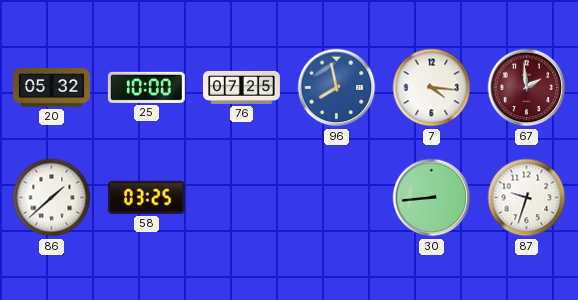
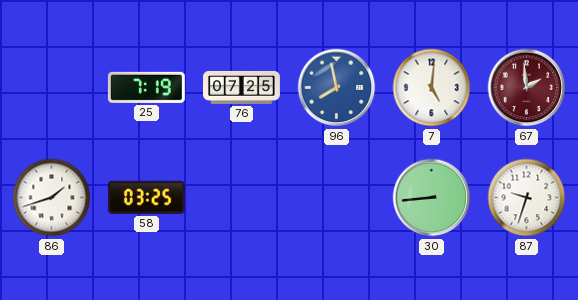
20: 05:32 -> none (52, 88)
25: 10:00 -> 7:19 (146, 87)
7: 4:16 -> 5:01 (432, 88)
86: 1:38 -> 1:42 (52, 198)
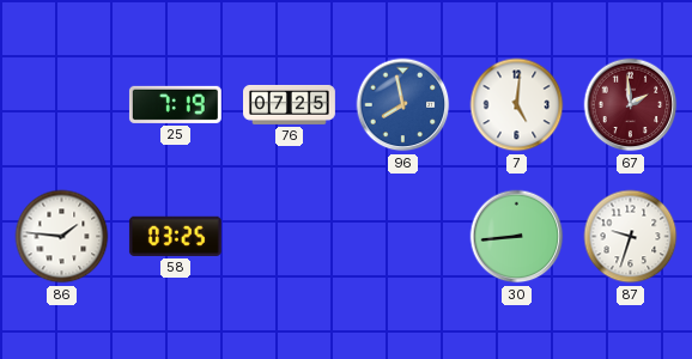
86: 1:42 -> 1:46 (62, 237)
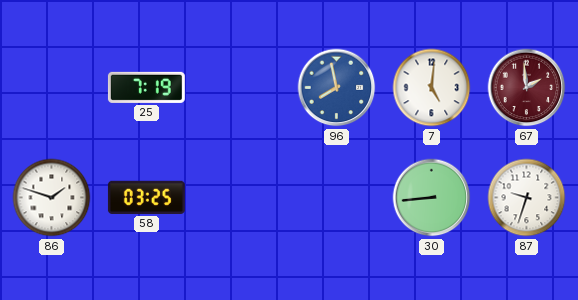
76: 07:25 -> none (290, 104)
86: 1:46 -> 1:48 (52, 198)
